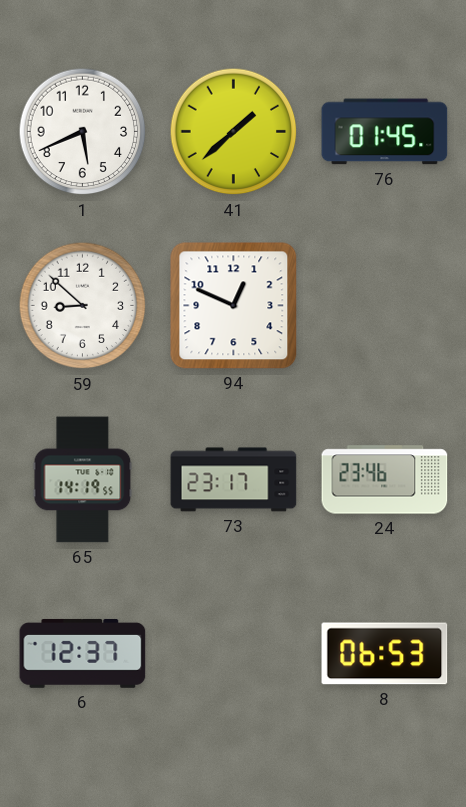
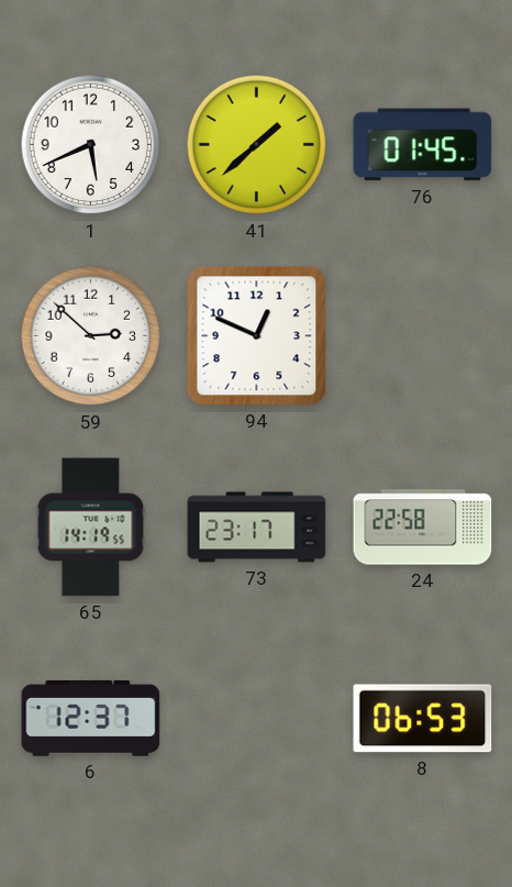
59: 8:52 -> 2:52 (91, 336)
24: 23:46 -> 22:58 (423, 528)
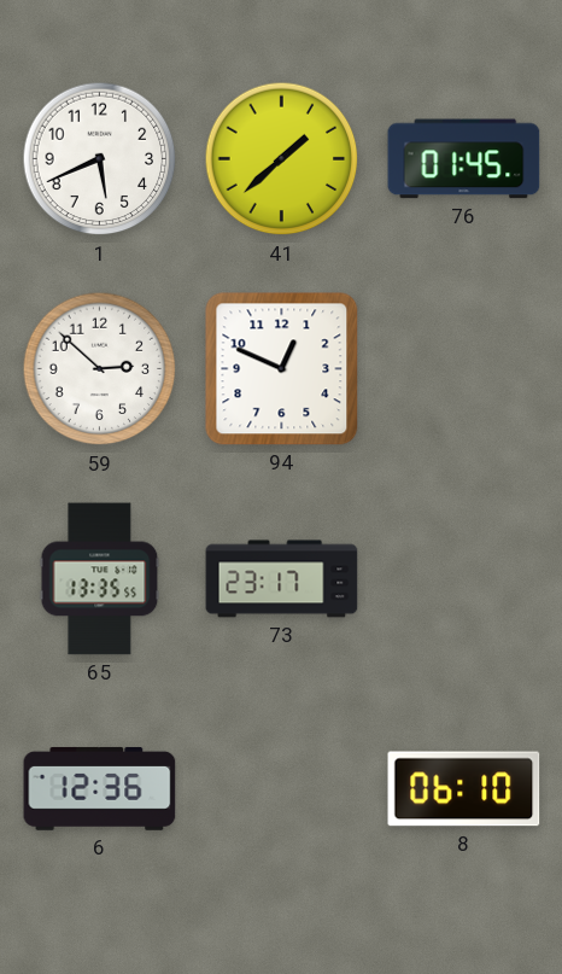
65: 14:19 -> 13:35 (100, 579)
24: 22:58 -> none (423, 528)
6: 12:37 -> 12:36 (100, 788)
8: 06:53 -> 06:10 (464, 789)
